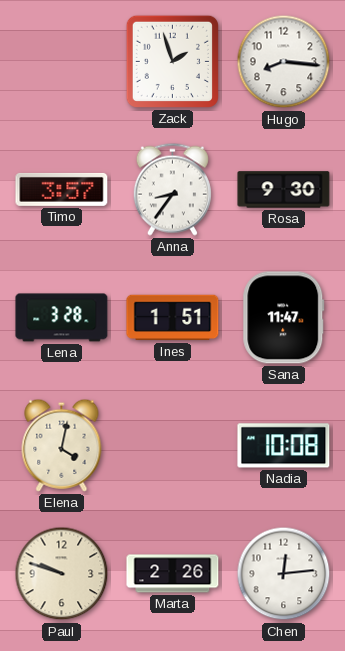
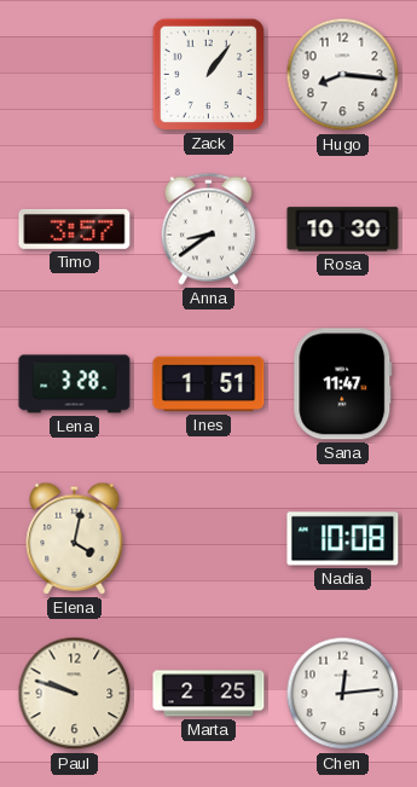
Zack: 1:57 -> 1:06 (208, 74)
Anna: 8:36 -> 8:39 (208, 228)
Rosa: 9:30 -> 10:30 (343, 230)
Marta: 2:26 -> 2:25 (209, 694)
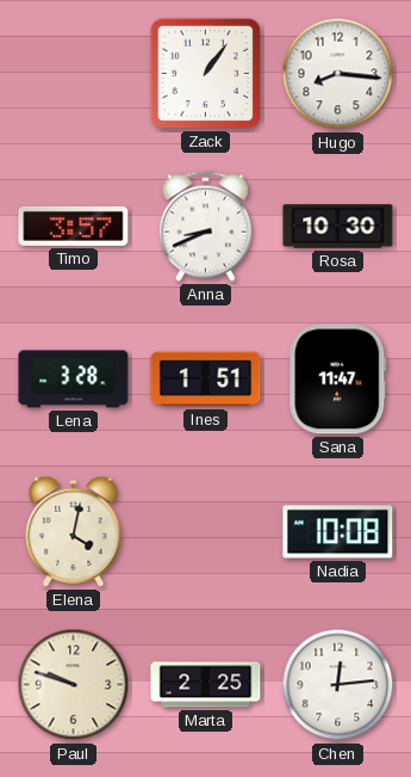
Anna: 8:39 -> 8:41 (205, 226)
